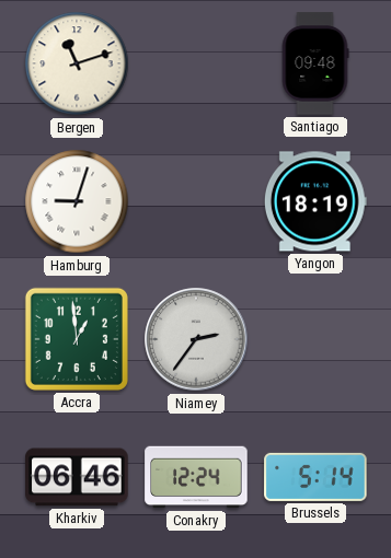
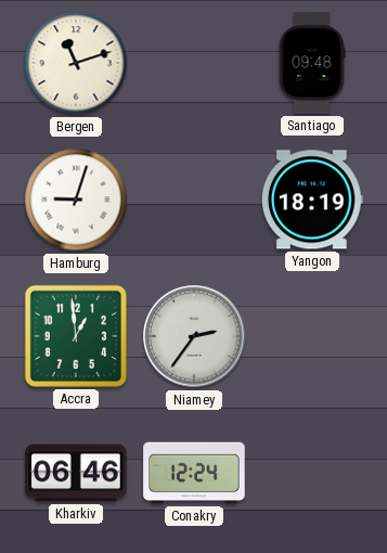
Brussels: 5:14 -> none (315, 477)
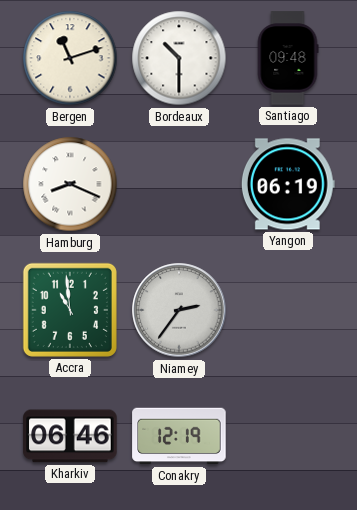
Bordeaux: none -> 10:30 (179, 58)
Hamburg: 9:03 -> 8:19 (70, 184)
Yangon: 18:19 -> 06:19 (288, 184)
Accra: 12:59 -> 10:59 (70, 310)
Conakry: 12:24 -> 12:19 (179, 436)
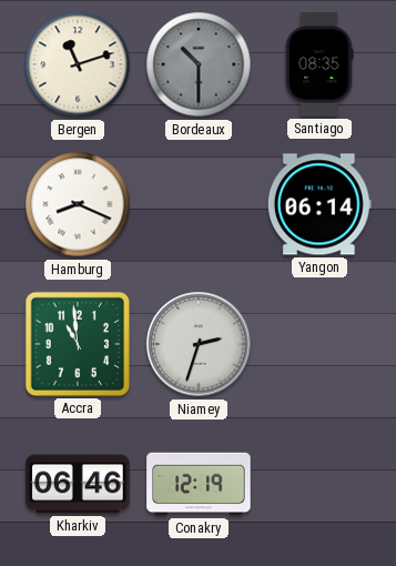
Bordeaux dial: white -> grey (199, 64)
Santiago: 09:48 -> 08:35 (319, 64)
Yangon: 06:19 -> 06:14 (319, 204)
Niamey: 2:36 -> 2:33 (199, 344)
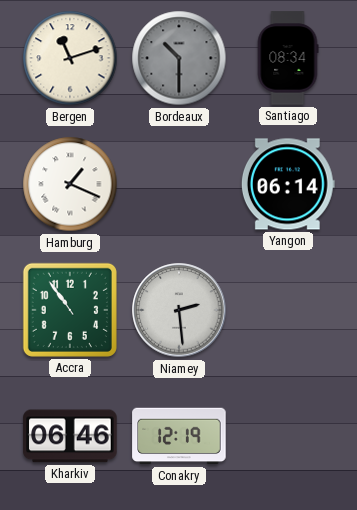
Santiago: 08:35 -> 08:34 (288, 58)
Hamburg: 8:19 -> 1:19 (70, 184)
Accra: 10:59 -> 10:54 (70, 310)
Niamey: 2:33 -> 2:29 (179, 310)
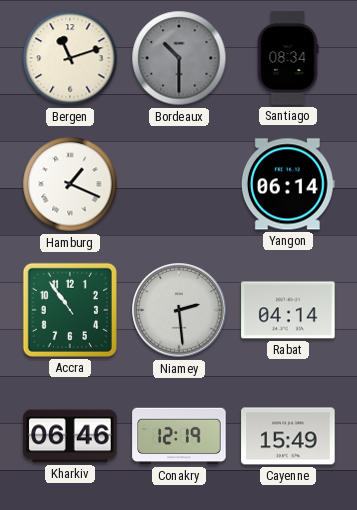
Rabat: none -> 04:14 (288, 310)
Cayenne: none -> 15:49 (288, 436)
